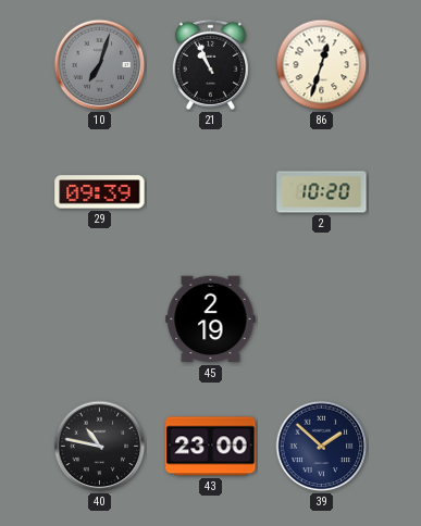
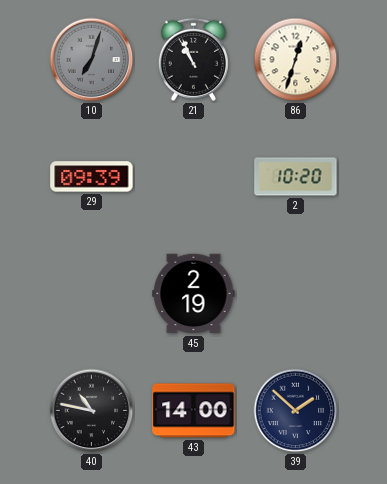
43: 23:00 -> 14:00 (194, 411)
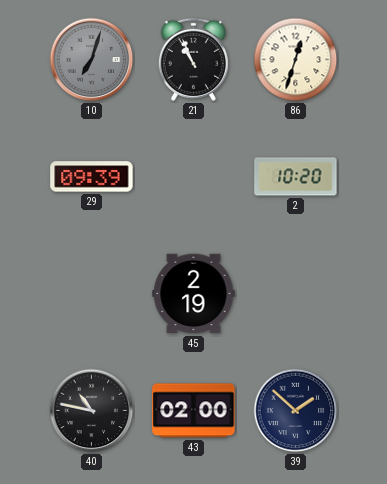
43: 14:00 -> 02:00 (194, 411)
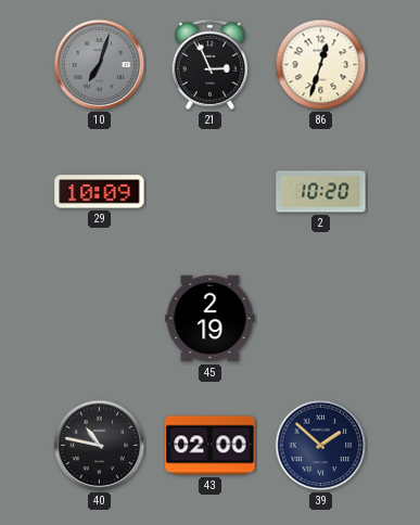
21: 10:56 -> 2:56 (209, 64)
29: 09:39 -> 10:09 (100, 192)
